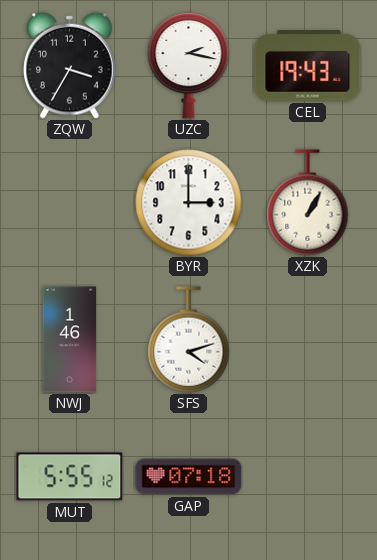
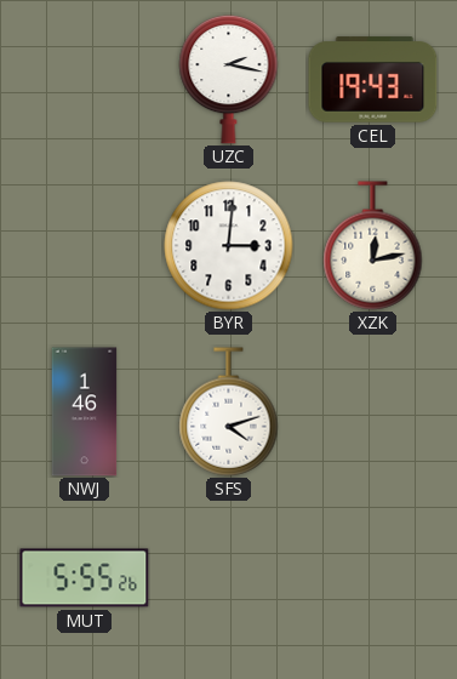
ZQW: 3:35 -> none (70, 65)
BYR: 3:00 -> 3:01 (229, 246)
XZK: 1:05 -> 12:13 (373, 246)
MUT: 5:55:12 -> 5:55:26 (85, 578)
GAP: 07:18 -> none (189, 477)
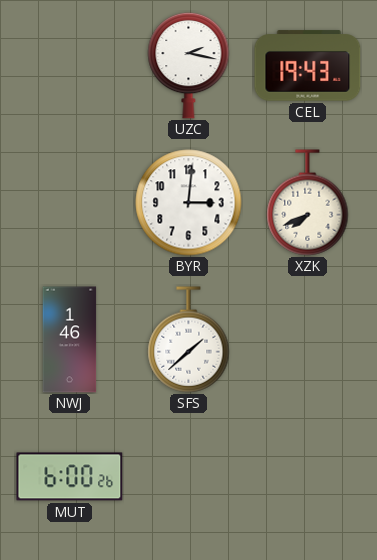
XZK: 12:13 -> 7:41 (308, 203)
SFS: 4:12 -> 1:38 (189, 340)
MUT: 5:55 -> 6:00 (70, 477)
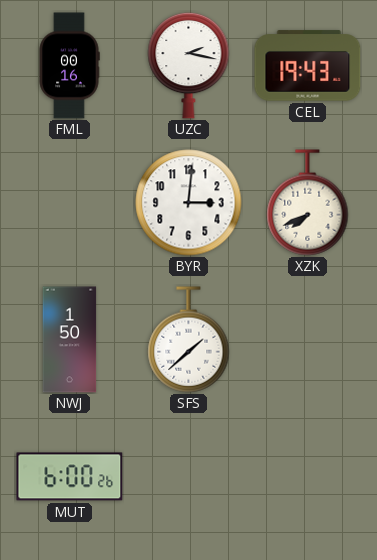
FML: none -> 00:16 (69, 66)
NWJ: 1:46 -> 1:50 (70, 340)
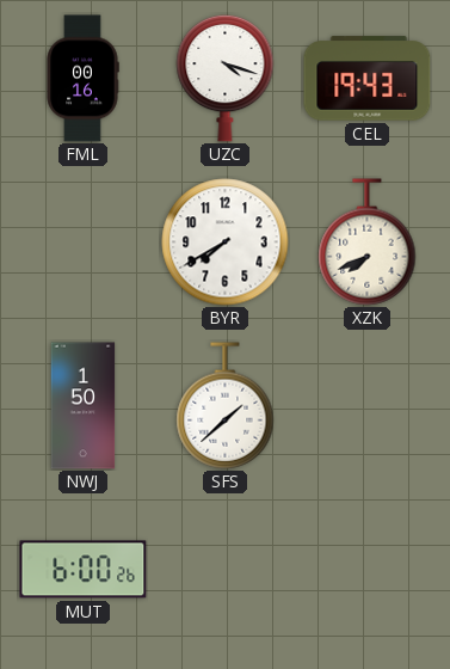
UZC: 2:17 -> 4:18 (226, 78)
BYR: 3:01 -> 7:40 (226, 243)
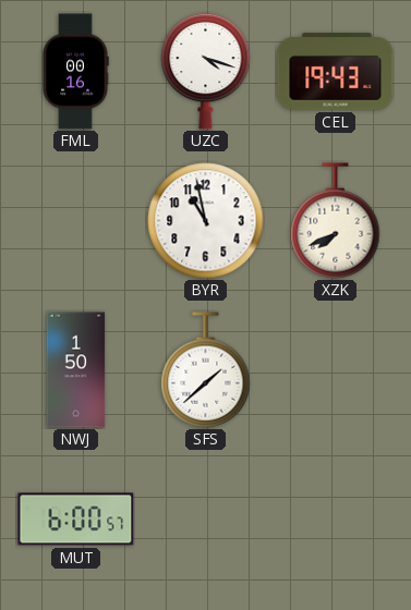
BYR: 7:40 -> 10:58 (206, 221)
MUT: 6:00:26 -> 6:00:57 (76, 520)
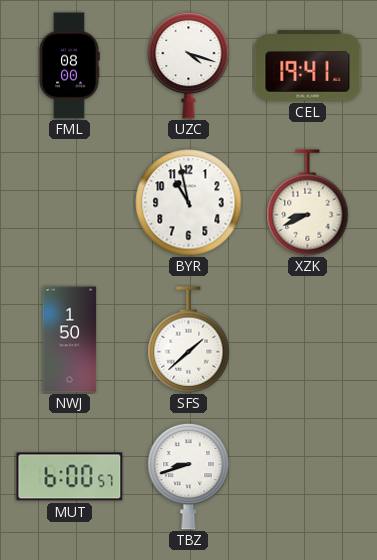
FML: 00:16 -> 08:00 (69, 66)
CEL: 19:43 -> 19:41 (308, 66)
XZK: 7:41 -> 8:41 (308, 203)
TBZ: none -> 8:42 (189, 476)
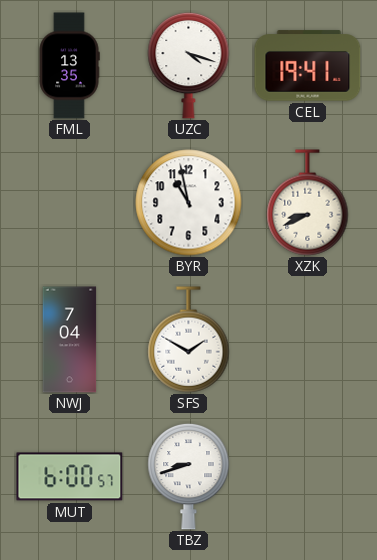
FML: 08:00 -> 13:35 (69, 66)
NWJ: 1:50 -> 7:04 (70, 340)
SFS: 1:38 -> 1:50 (189, 340)
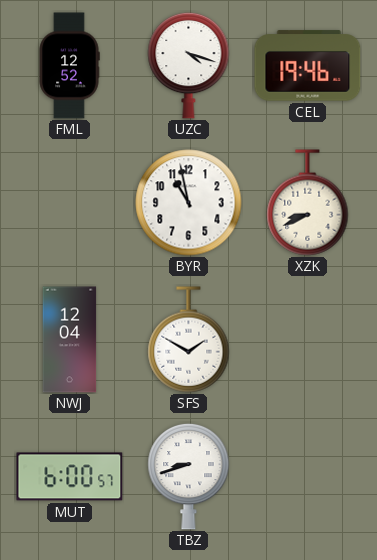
FML: 13:35 -> 12:52 (69, 66)
CEL: 19:41 -> 19:46 (308, 66)
NWJ: 7:04 -> 12:04 (70, 340)
